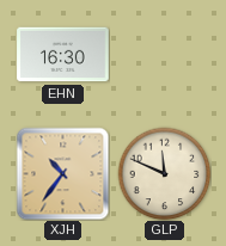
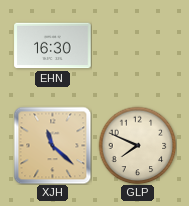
XJH: 10:36 -> 11:22 (52, 145)
GLP: 11:49 -> 7:49 (137, 145)
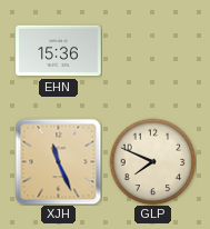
EHN: 16:30 -> 15:36 (59, 51)
XJH: 11:22 -> 11:26 (58, 161)
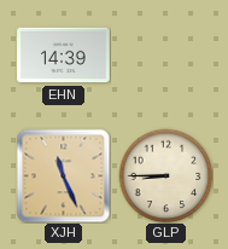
EHN: 15:36 -> 14:39 (64, 56)
GLP: 7:49 -> 8:45 (165, 175)
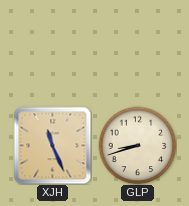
EHN: 14:39 -> none (64, 56)
GLP: 8:45 -> 8:42 (137, 145)
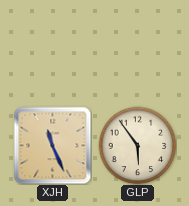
GLP: 8:42 -> 5:54 (137, 145)
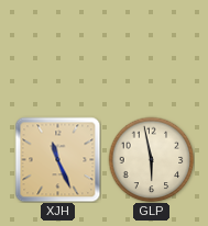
GLP: 5:54 -> 5:58 (151, 159)
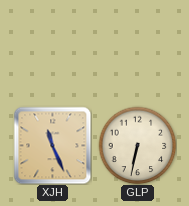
GLP: 5:58 -> 6:32 (137, 145)
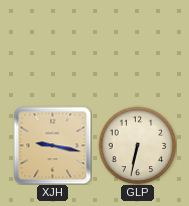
XJH: 11:26 -> 9:17 (52, 145)
